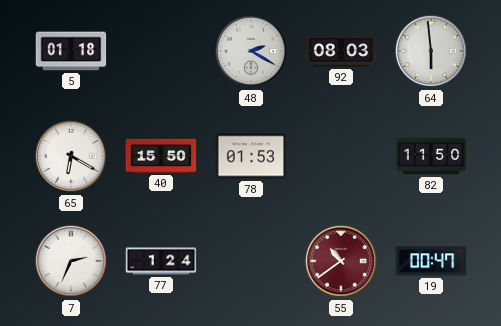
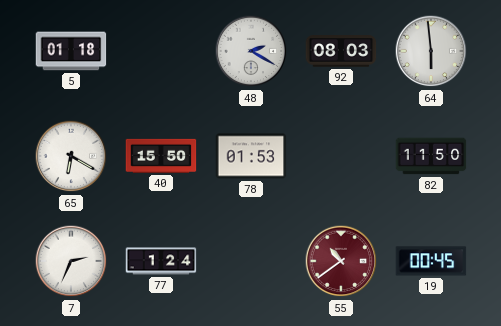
19: 00:47 -> 00:45 (431, 261)
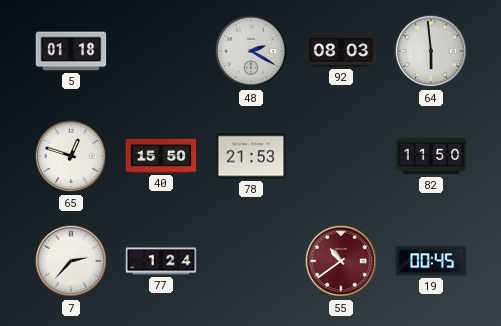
65: 6:20 -> 12:48 (71, 156)
78: 01:53 -> 21:53 (251, 156)
7: 2:34 -> 2:37 (71, 261)
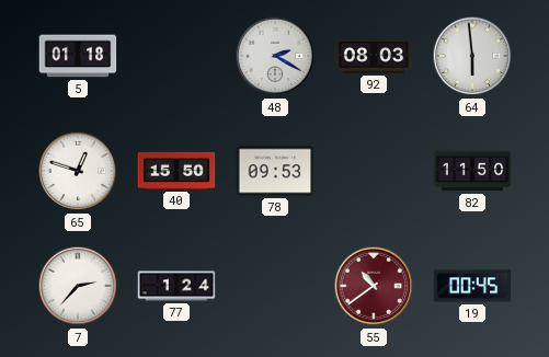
78: 21:53 -> 09:53 (275, 171)
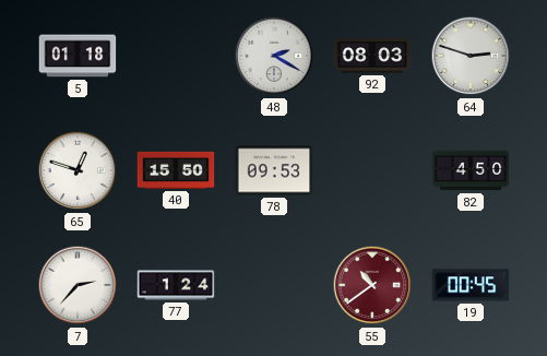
64: 5:59 -> 2:48 (471, 56)
82: 11:50 -> 4:50 (471, 170)
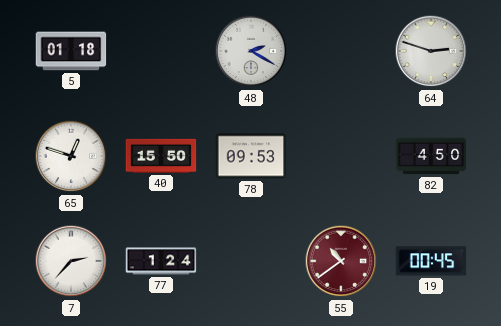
92: 08:03 -> none (372, 56)
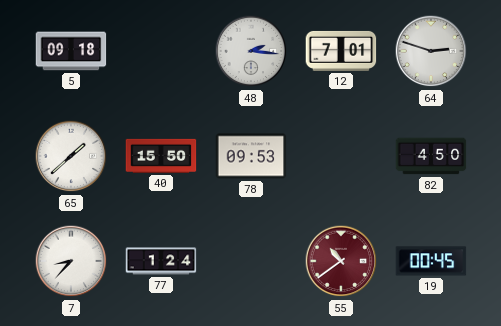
5: 01:18 -> 09:18 (71, 51)
48: 2:20 -> 2:16 (251, 51)
12: none -> 7:01 (341, 51)
65: 12:48 -> 1:38 (71, 156)
7: 2:37 -> 8:37 (71, 261)
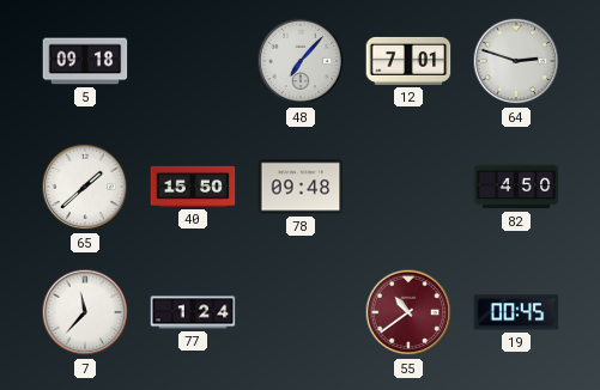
48: 2:16 -> 7:07 (301, 61)
78: 09:53 -> 09:48 (301, 187)
7: 8:37 -> 11:37 (85, 312)
